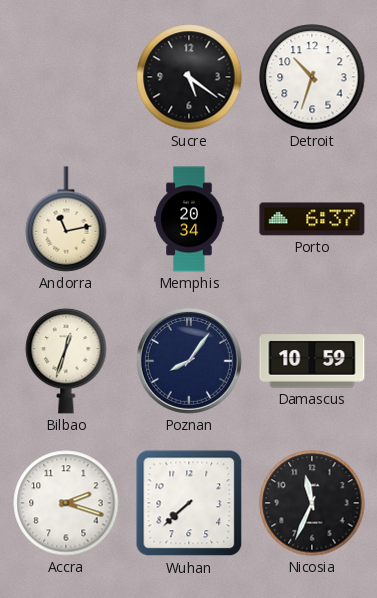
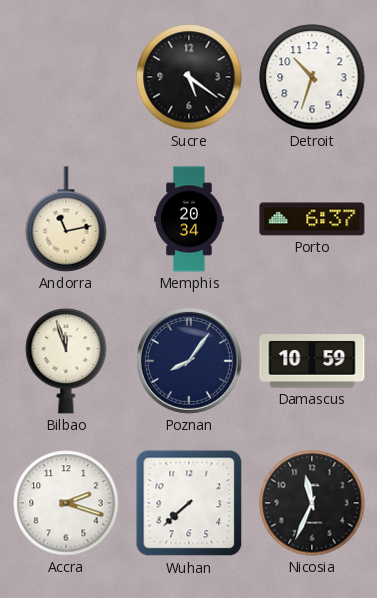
Bilbao: 12:33 -> 11:57 (66, 361)
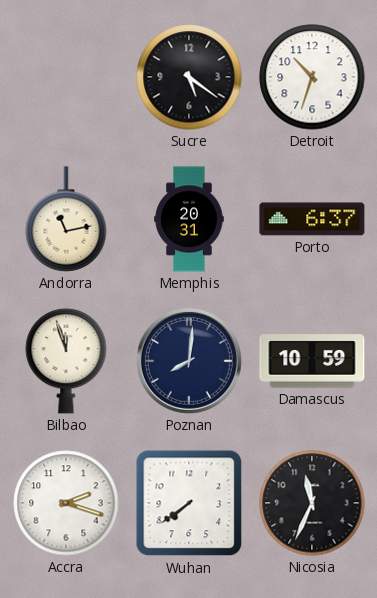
Memphis: 20:34 -> 20:31 (189, 219)
Poznan: 8:06 -> 8:01 (189, 361)
Wuhan: 7:38 -> 7:39 (189, 503)
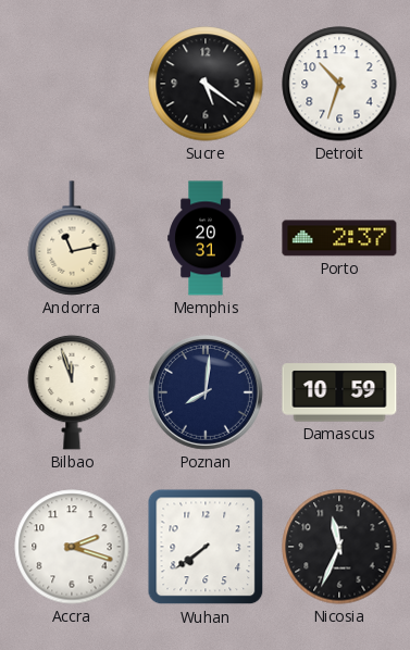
Porto: 6:37 -> 2:37 (339, 238)
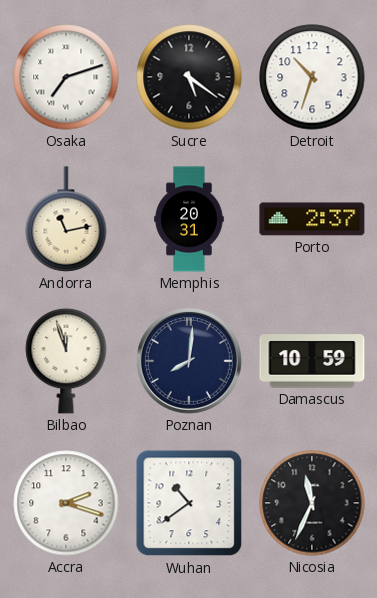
Osaka: none -> 7:12 (66, 77)
Wuhan: 7:39 -> 10:39 (189, 503)
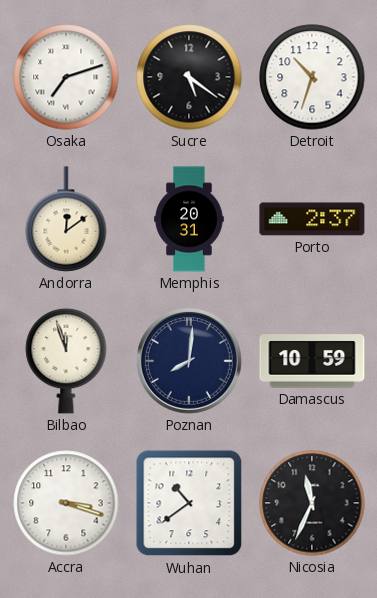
Andorra: 11:13 -> 12:09 (66, 219)
Accra: 2:18 -> 3:18 (66, 503)
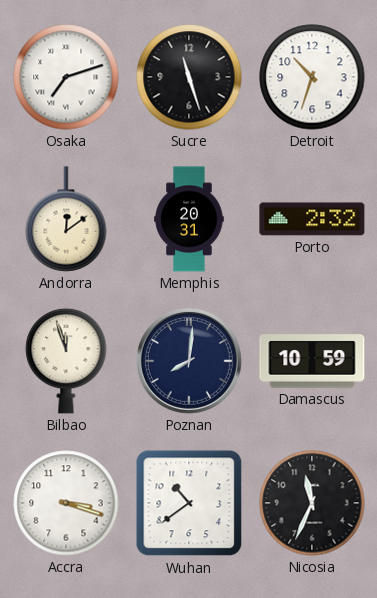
Sucre: 5:21 -> 11:27 (189, 77)
Porto: 2:37 -> 2:32 (312, 219)
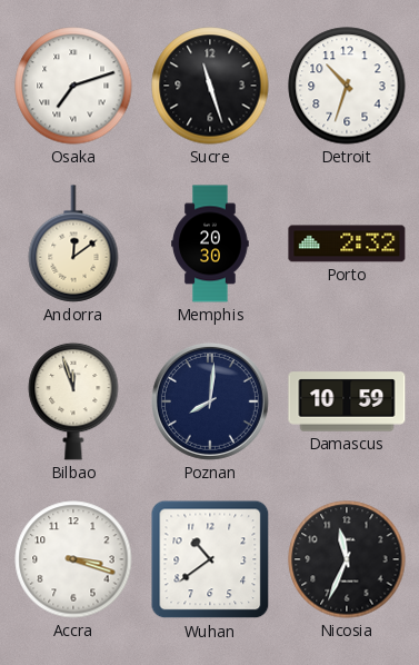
Memphis: 20:31 -> 20:30 (210, 244)
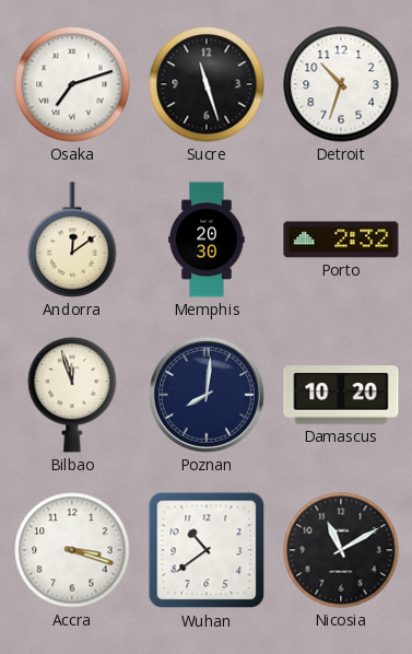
Damascus: 10:59 -> 10:20 (341, 395)
Nicosia: 11:34 -> 11:10 (341, 550)
